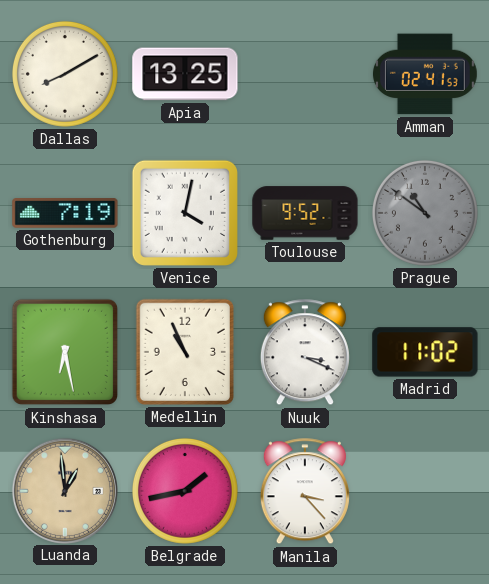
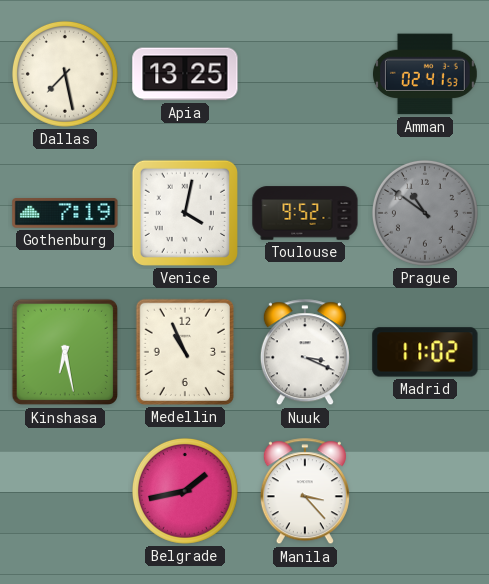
Dallas: 8:10 -> 7:28 (65, 74)
Luanda: 12:59 -> none (64, 490)
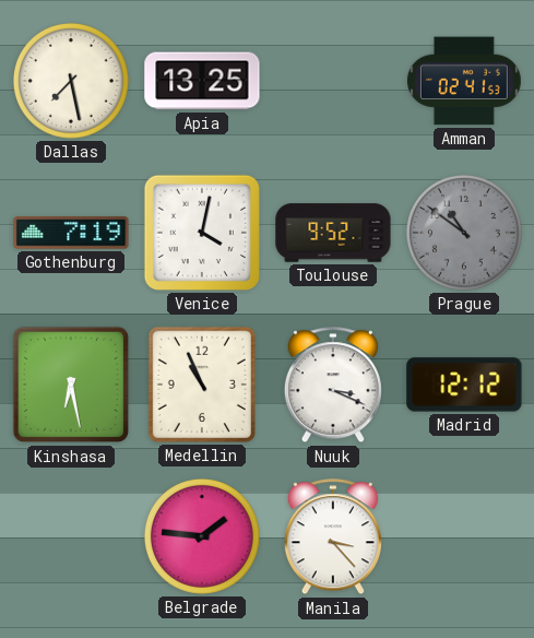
Madrid: 11:02 -> 12:12 (464, 385)
Belgrade: 1:43 -> 1:46 (202, 536)
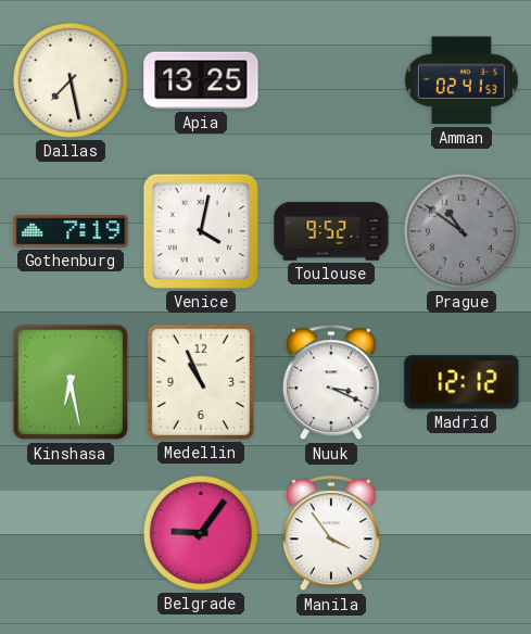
Belgrade: 1:46 -> 9:06 (201, 533)
Manila: 3:23 -> 3:54 (331, 534)
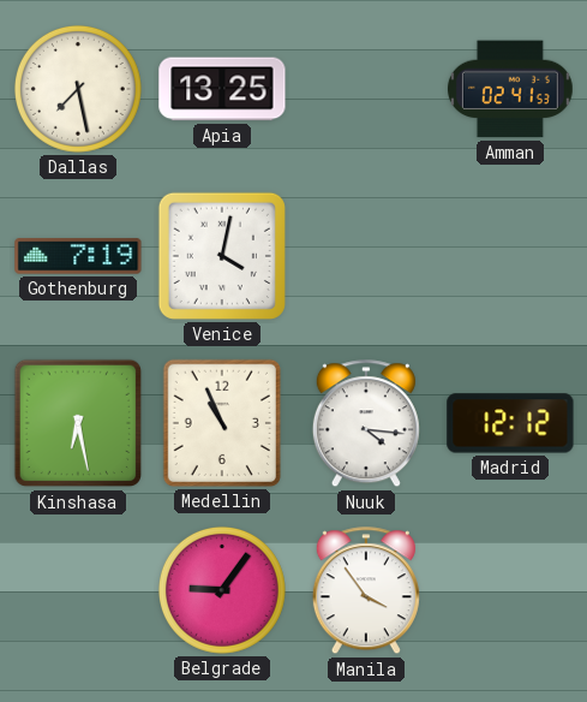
Toulouse: 9:52 -> none (331, 231)
Prague: 10:51 -> none (462, 231)
Nuuk: 3:19 -> 4:16 (366, 424)
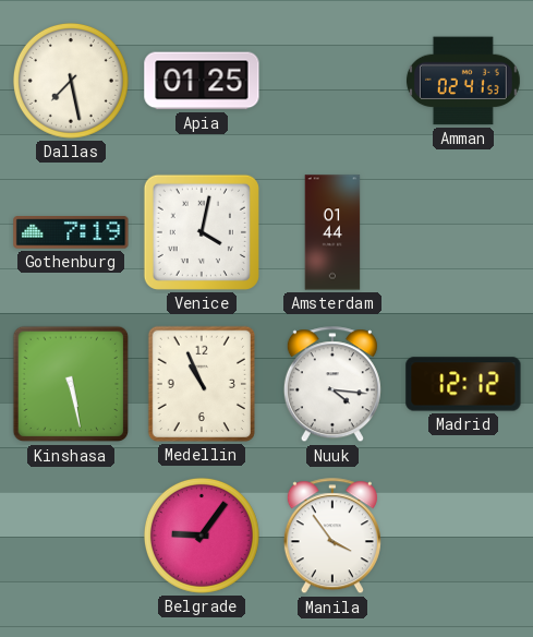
Apia: 13:25 -> 01:25 (202, 81)
Amsterdam: none -> 01:44 (332, 232)
Kinshasa: 6:28 -> 5:28 (71, 384)
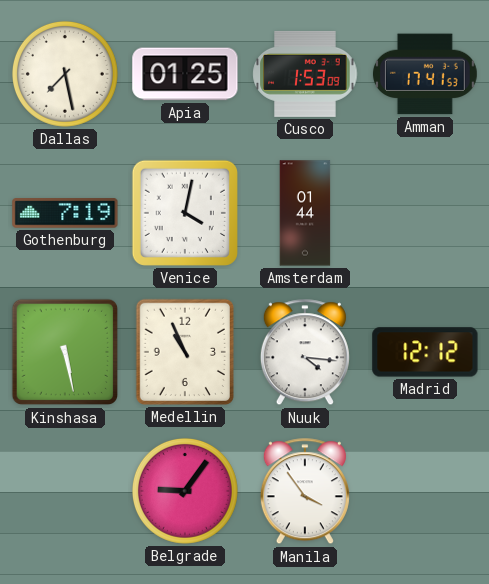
Cusco: none -> 1:53 (305, 74)
Amman: 02:41 -> 17:41 (425, 74)
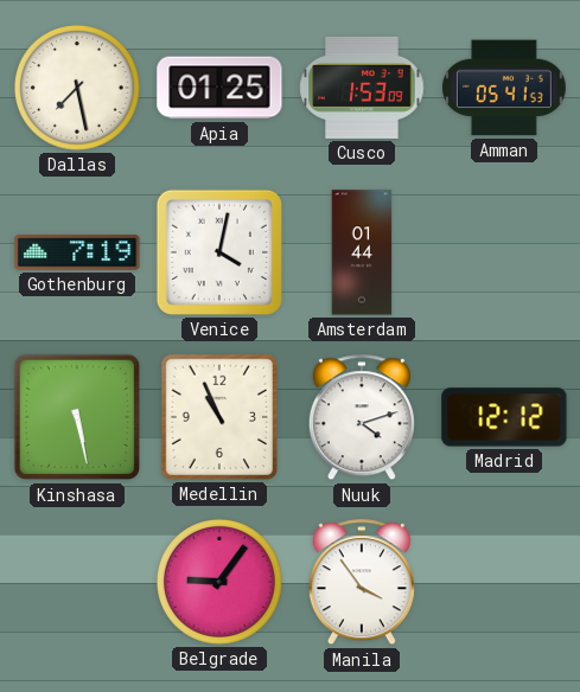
Amman: 17:41 -> 05:41 (504, 88)
Nuuk: 4:16 -> 4:12 (362, 418)
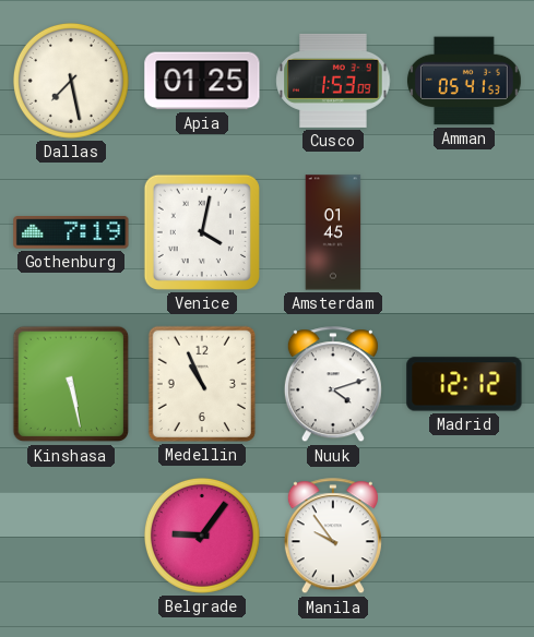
Amsterdam: 01:44 -> 01:45 (333, 232)
Manila: 3:54 -> 9:54 (333, 537)
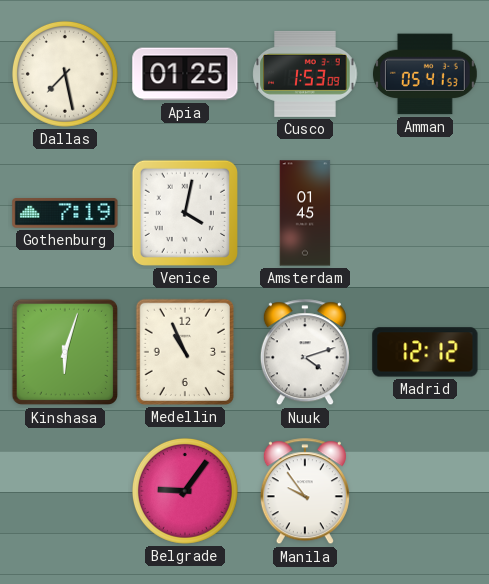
Kinshasa: 5:28 -> 6:03 (65, 352)
